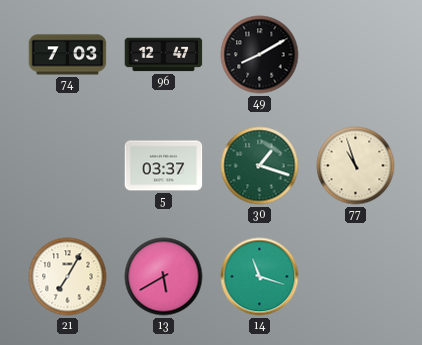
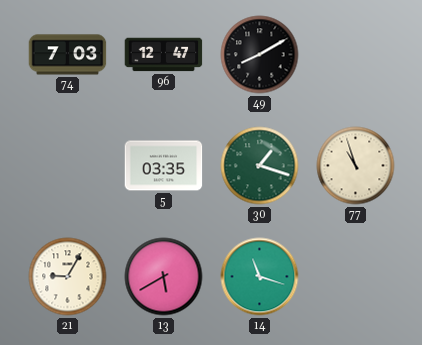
5: 03:37 -> 03:35 (164, 166)
21: 7:05 -> 9:05 (68, 277)
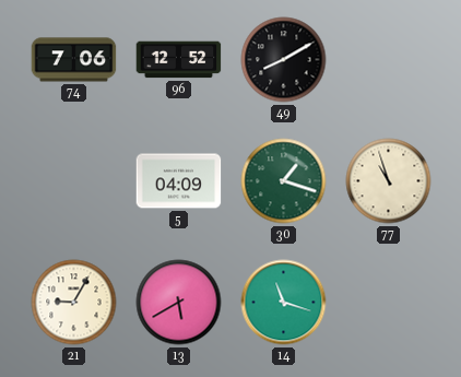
74: 7:03 -> 7:06 (74, 60)
96: 12:47 -> 12:52 (179, 60)
5: 03:35 -> 04:09 (179, 181)
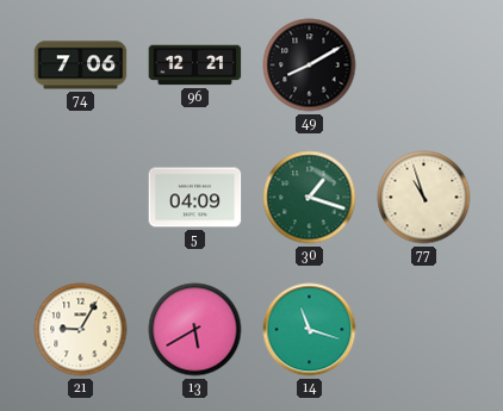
96: 12:52 -> 12:21 (195, 66)
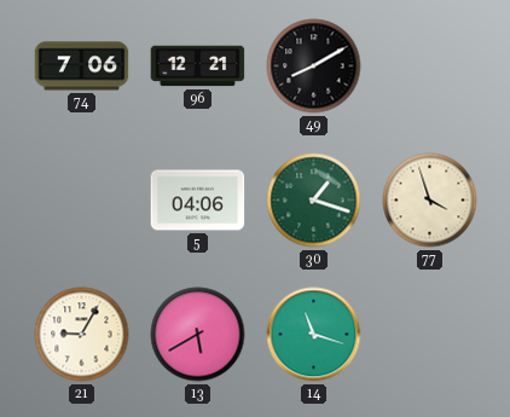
5: 04:09 -> 04:06 (198, 201)
77: 10:57 -> 3:57 (430, 201)
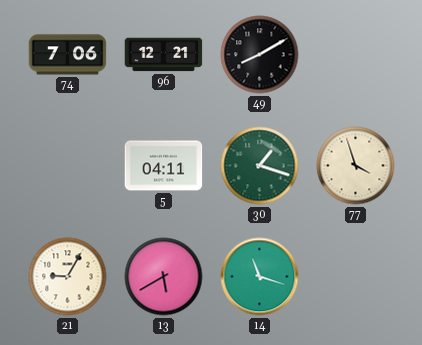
5: 04:06 -> 04:11 (164, 166)
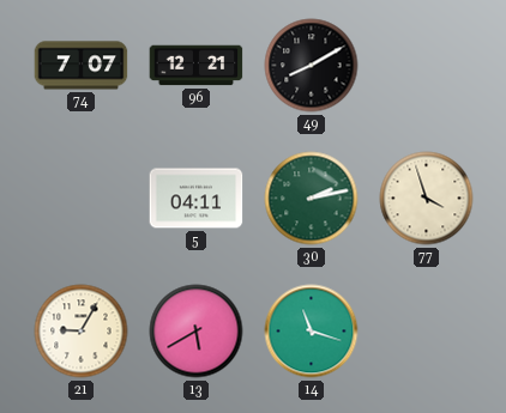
74: 7:06 -> 7:07 (82, 66)
30: 1:18 -> 2:13 (312, 199)
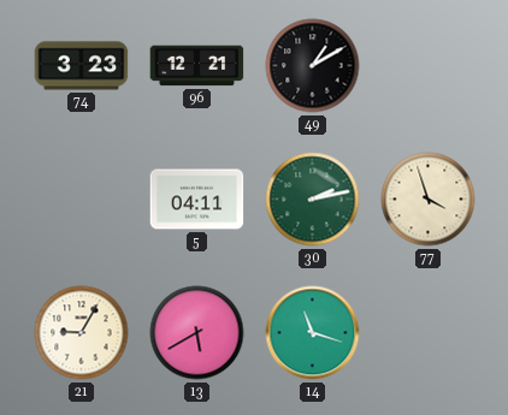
74: 7:07 -> 3:23 (82, 66)
49: 8:10 -> 1:10 (313, 66)
